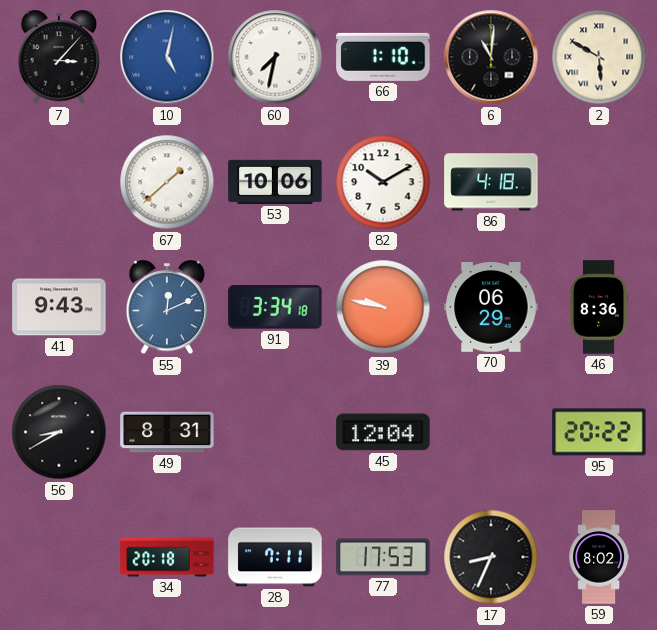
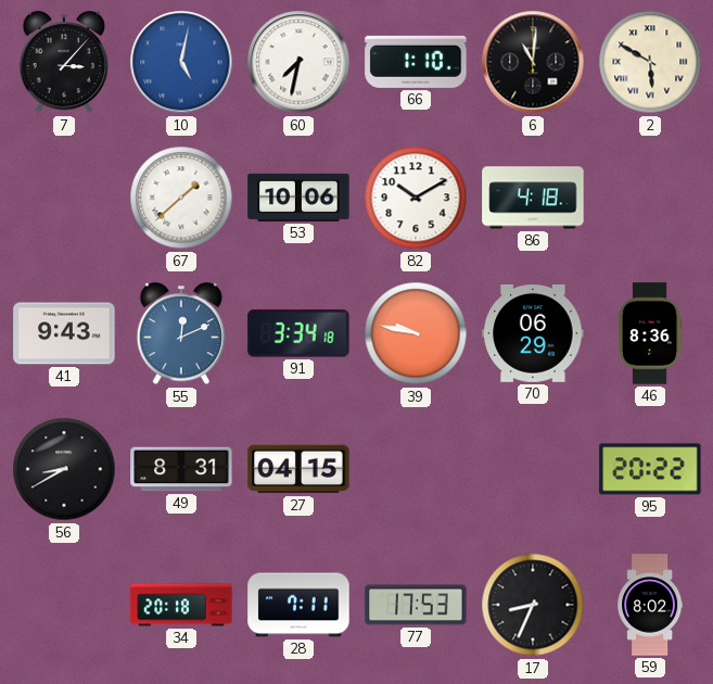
27: none -> 04:15 (298, 469)
45: 12:04 -> none (383, 432)
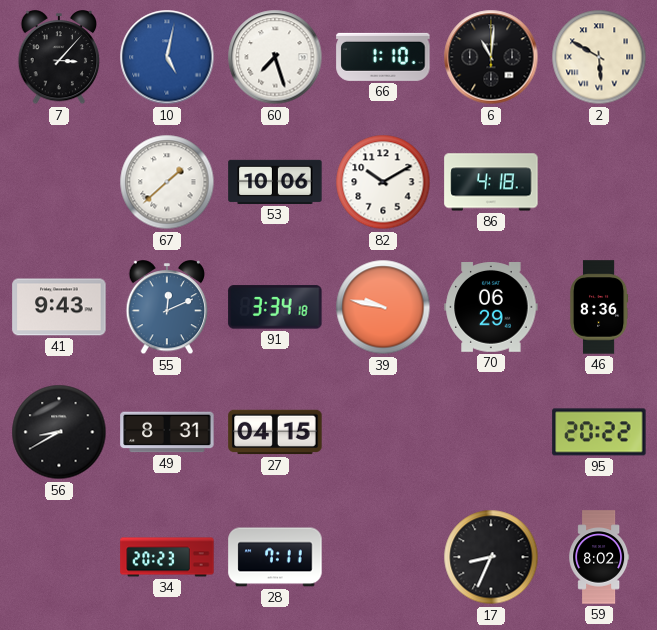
60: 7:32 -> 7:27 (275, 57)
34: 20:18 -> 20:23 (167, 557)
77: 17:53 -> none (416, 605)
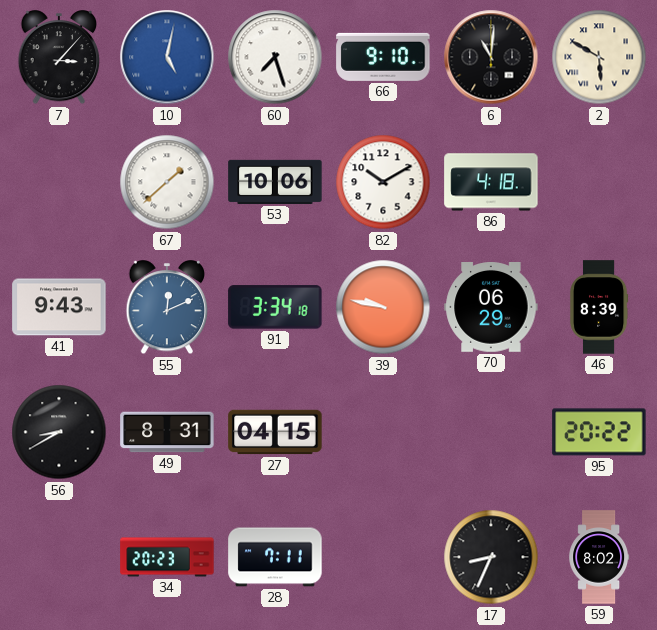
66: 1:10 -> 9:10 (383, 57)
46: 8:36 -> 8:39 (599, 307)
